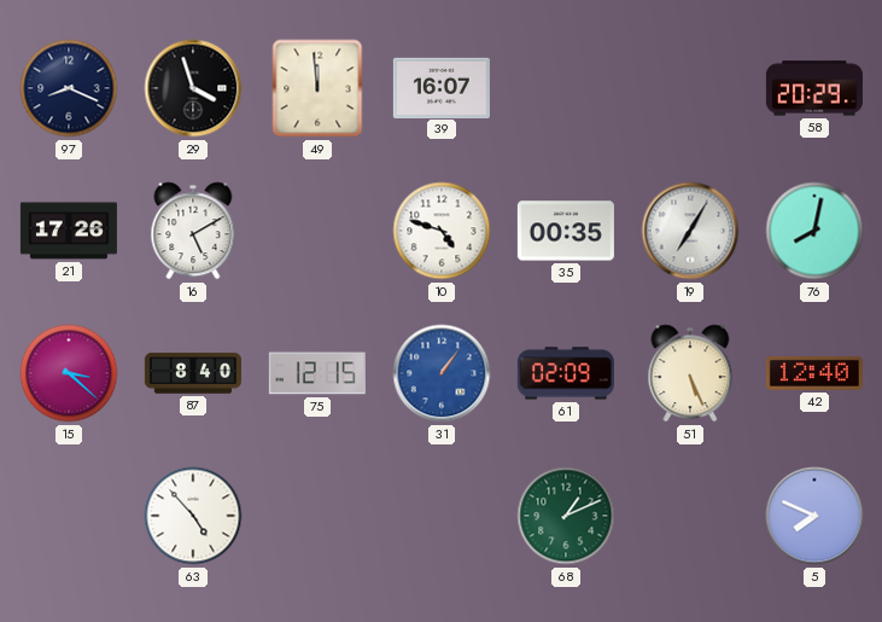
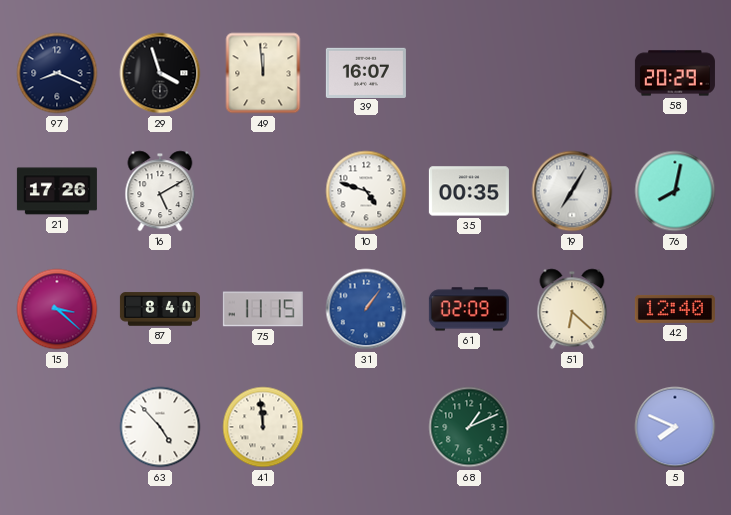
75: 12:15 -> 11:15 (263, 309)
51: 5:26 -> 6:22 (572, 309)
41: none -> 11:59 (263, 427)
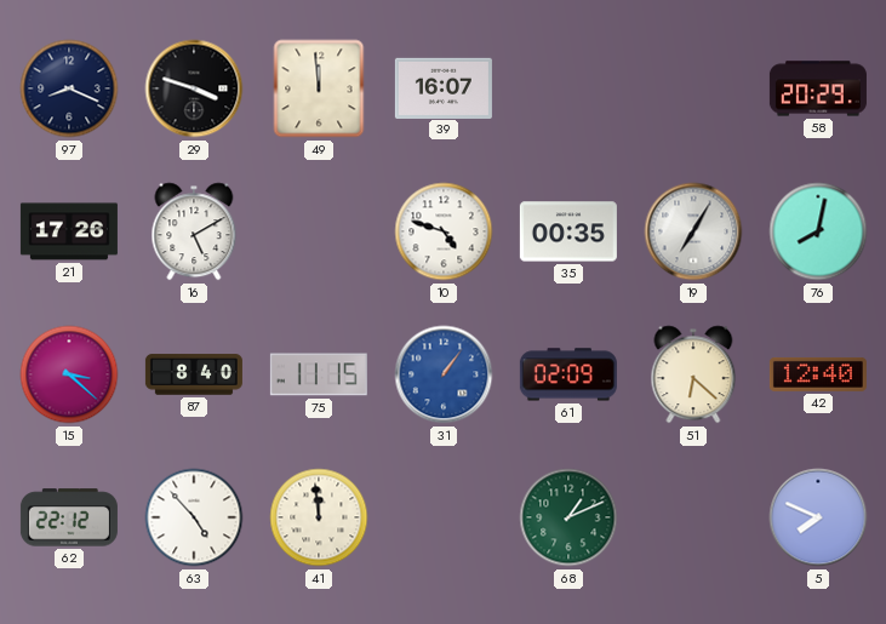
29: 3:57 -> 3:48 (194, 88)
62: none -> 22:12 (69, 517)
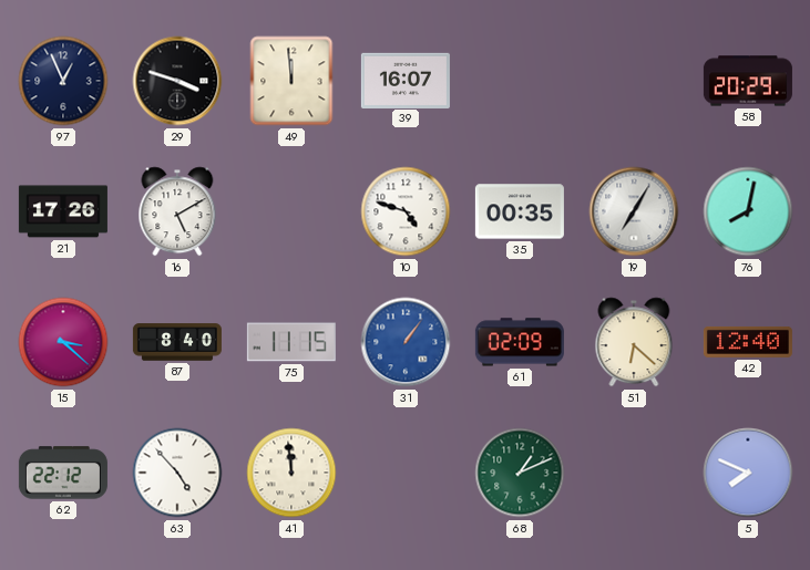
97: 8:19 -> 12:56 (63, 81)
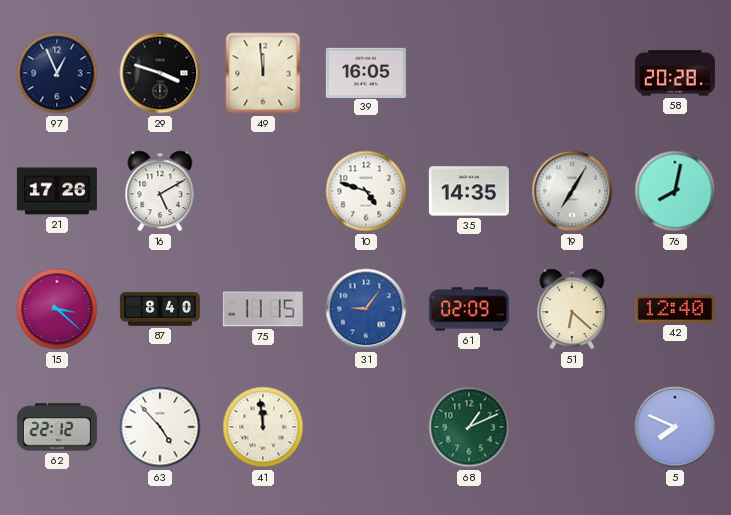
39: 16:07 -> 16:05 (366, 72)
58: 20:29 -> 20:28 (675, 73)
35: 00:35 -> 14:35 (469, 191)
31: 1:06 -> 9:06 (366, 309)
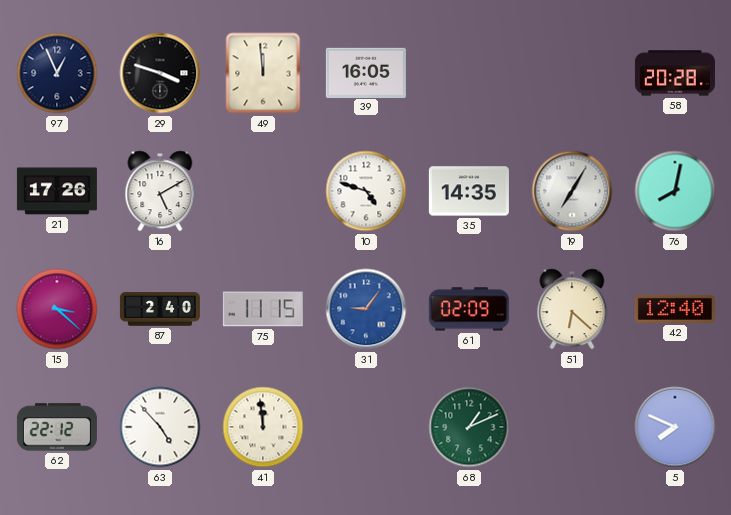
87: 8:40 -> 2:40 (160, 309)
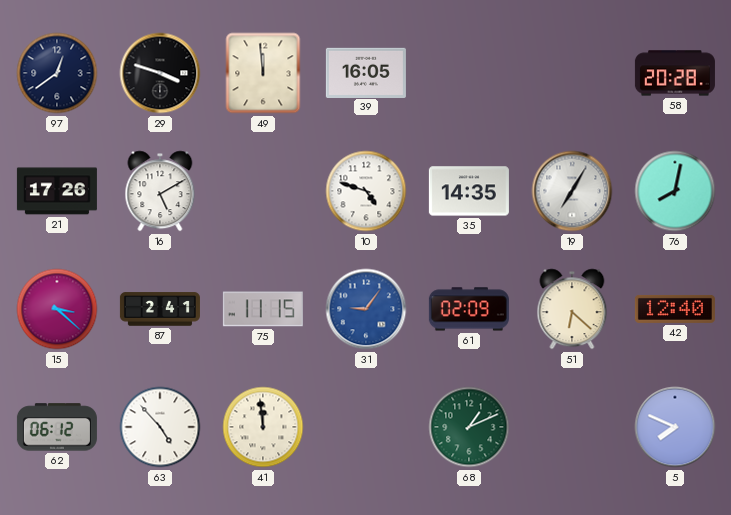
97: 12:56 -> 12:39 (57, 73)
87: 2:40 -> 2:41 (160, 309)
62: 22:12 -> 06:12 (57, 427)
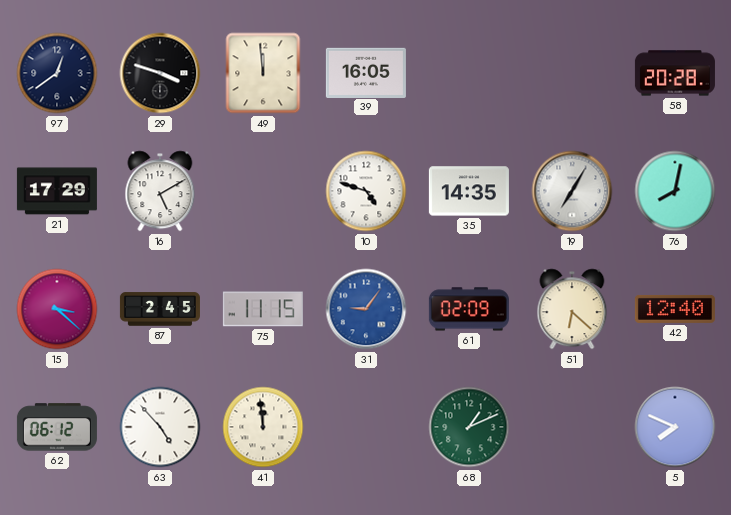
21: 17:26 -> 17:29 (57, 191)
87: 2:41 -> 2:45 (160, 309)
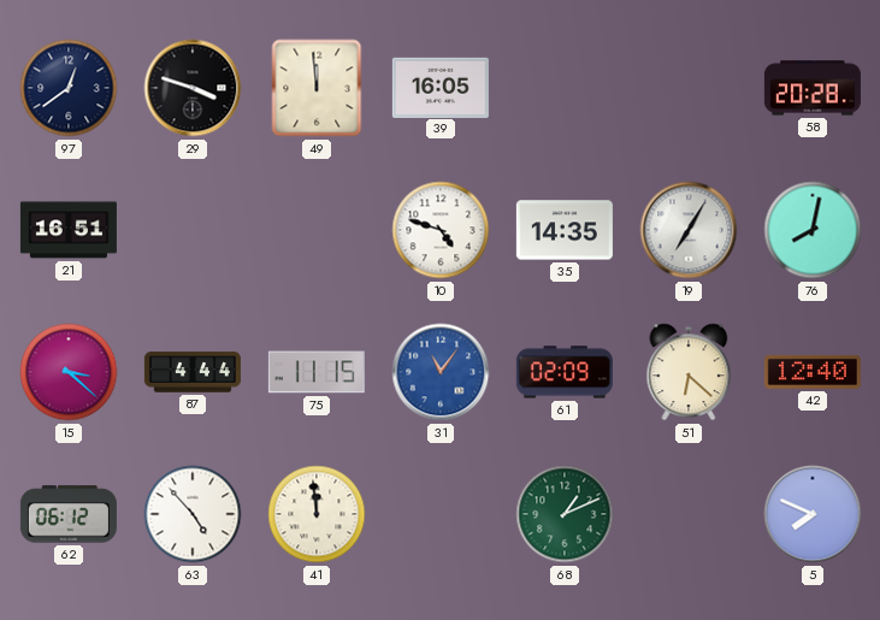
21: 17:29 -> 16:51 (69, 230)
16: 5:10 -> none (160, 191)
87: 2:45 -> 4:44 (193, 372)
31: 9:06 -> 11:06 (441, 372)
